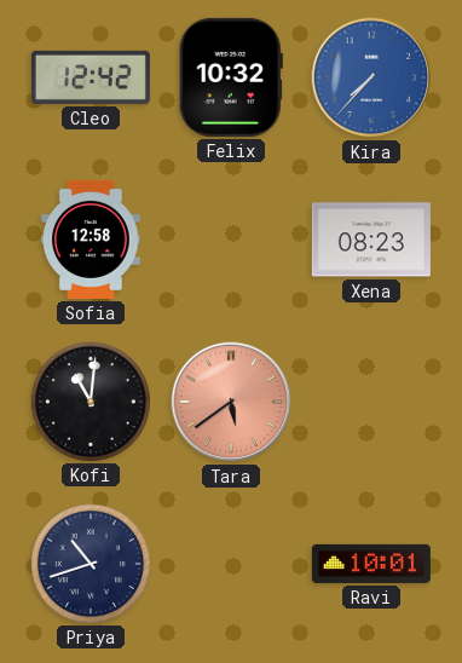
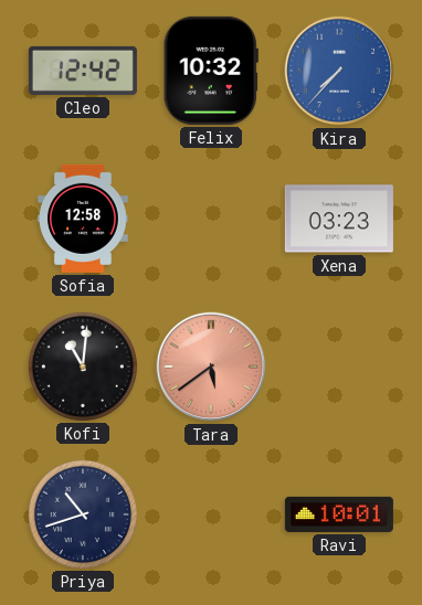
Xena: 08:23 -> 03:23 (339, 219)
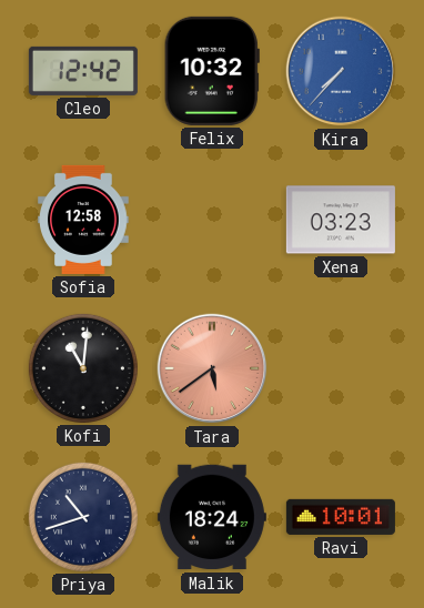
Malik: none -> 18:24 (212, 517)
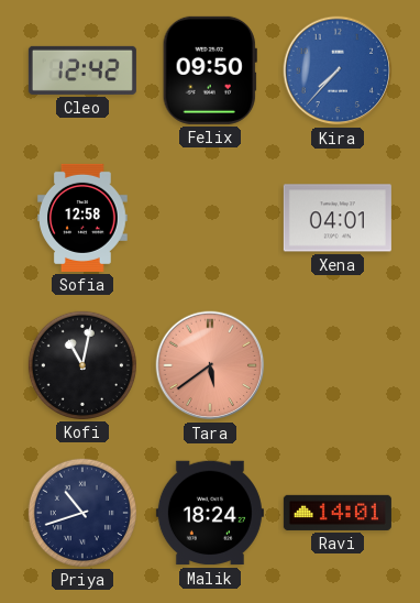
Felix: 10:32 -> 09:50 (210, 70)
Xena: 03:23 -> 04:01 (338, 218)
Kofi: 11:01 -> 11:02 (82, 365)
Ravi: 10:01 -> 14:01 (338, 513)
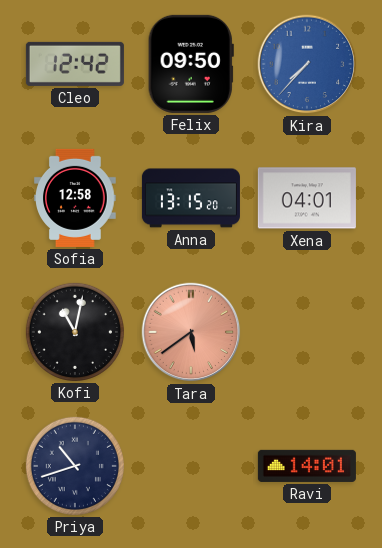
Anna: none -> 13:15 (191, 198)
Malik: 18:24 -> none (210, 513)
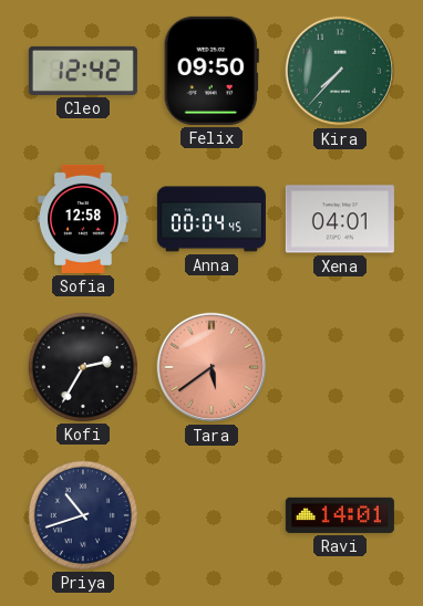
Kira dial: blue -> green (340, 71)
Anna: 13:15 -> 00:04 (211, 219)
Kofi: 11:02 -> 2:35 (83, 367)
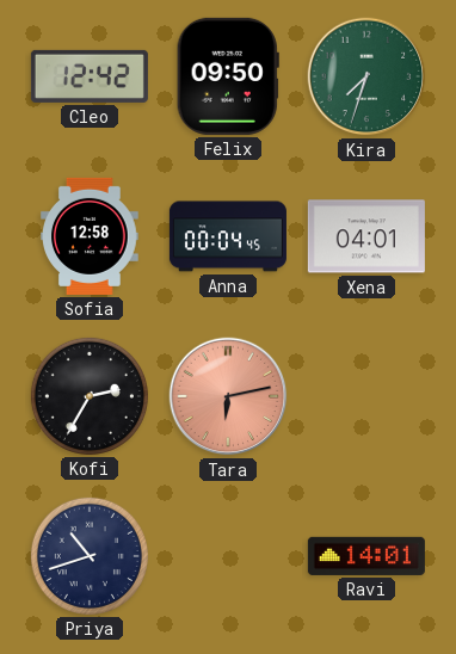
Kira: 7:37 -> 7:33 (366, 76)
Tara: 5:39 -> 6:13 (228, 396)
